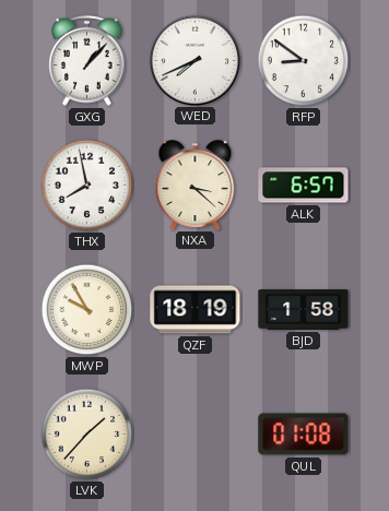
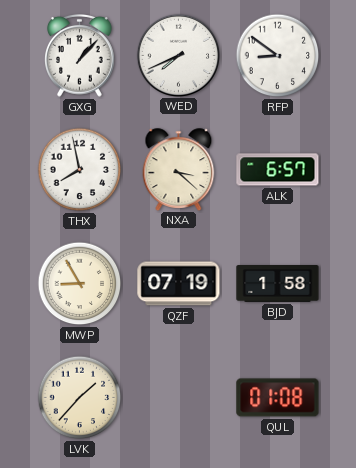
MWP: 9:55 -> 8:55 (80, 284)
QZF: 18:19 -> 07:19 (179, 284)
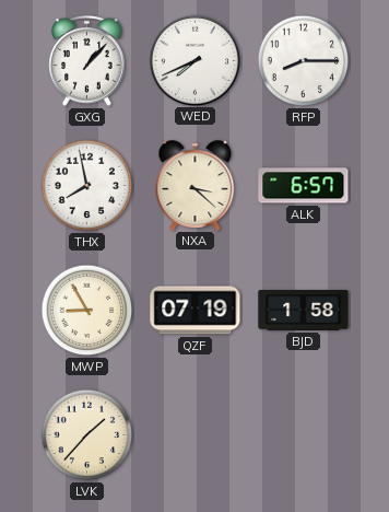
RFP: 8:51 -> 8:15 (304, 61)
QUL: 01:08 -> none (278, 398)
